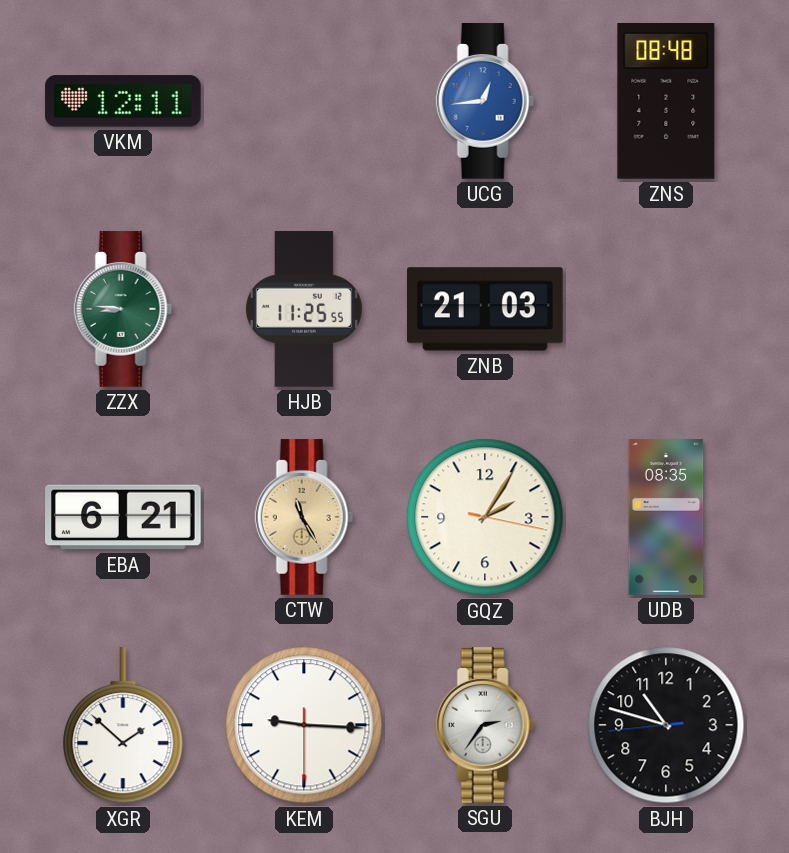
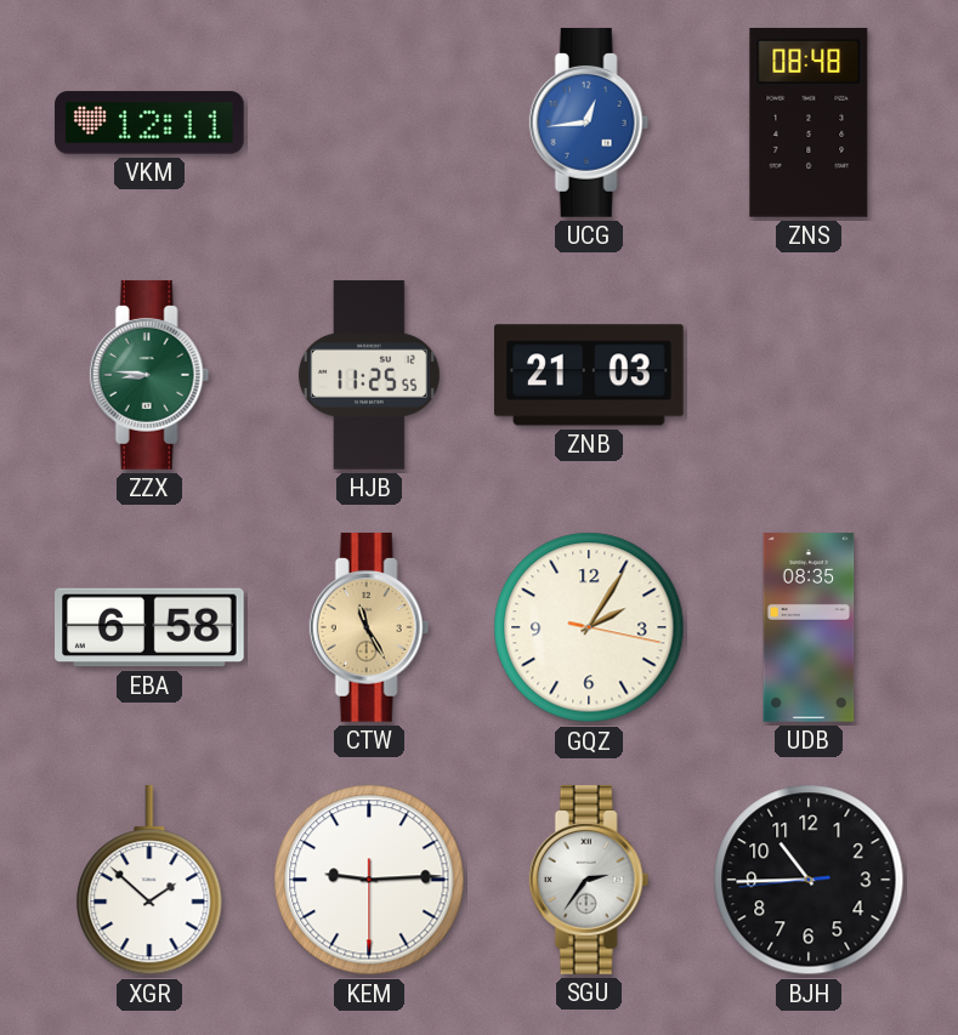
EBA: 6:21 -> 6:58 (149, 627)
KEM: 9:15 -> 9:14 (369, 880)
BJH: 10:47 -> 10:44 (809, 880)
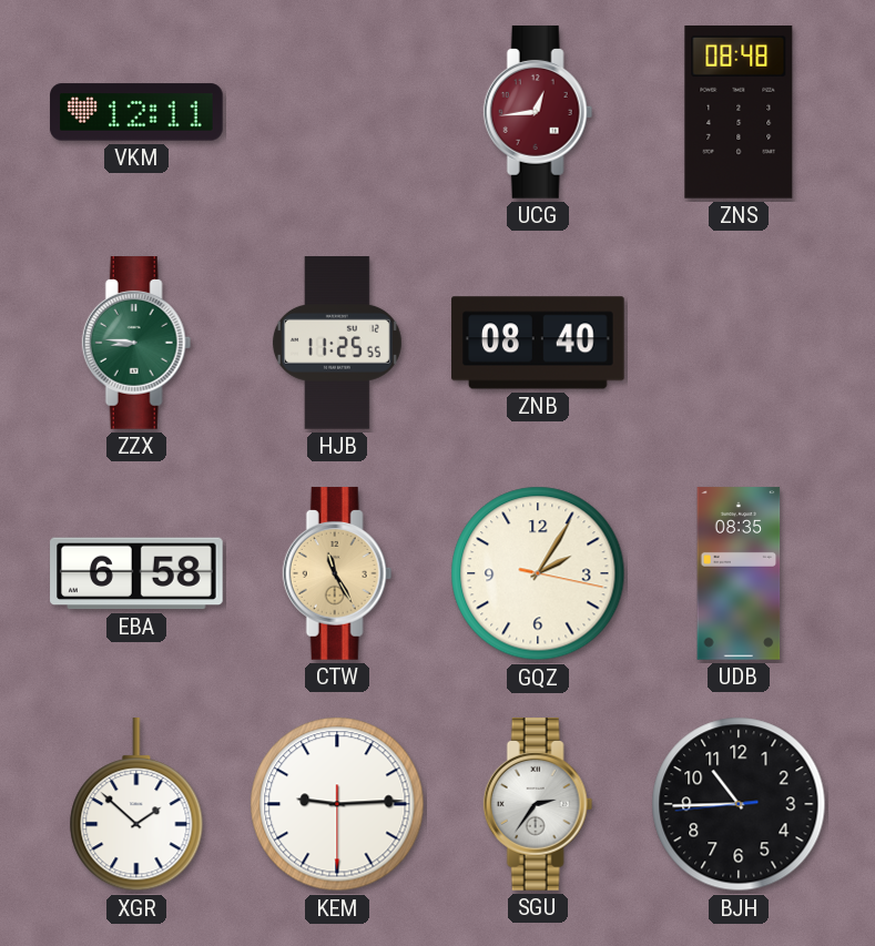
UCG dial: blue -> burgundy (538, 112)
ZNB: 21:03 -> 08:40 (539, 343)
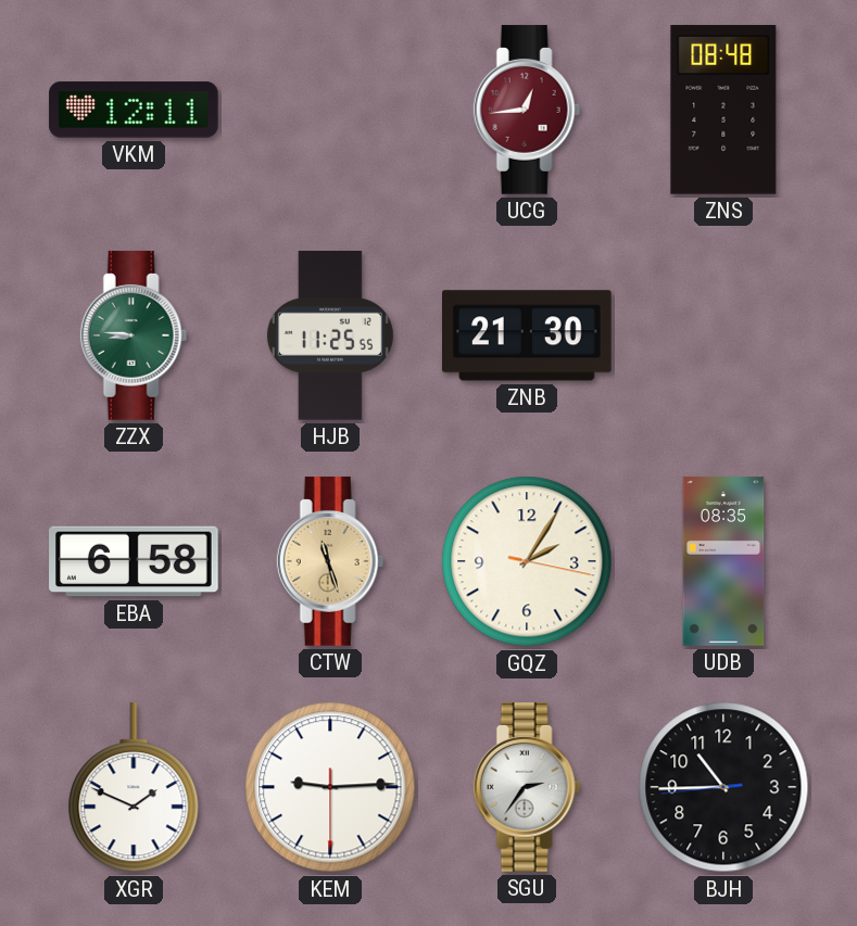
ZNB: 08:40 -> 21:30 (528, 335)
CTW: 11:25 -> 11:27 (330, 561)
XGR: 1:52 -> 1:49 (134, 788)
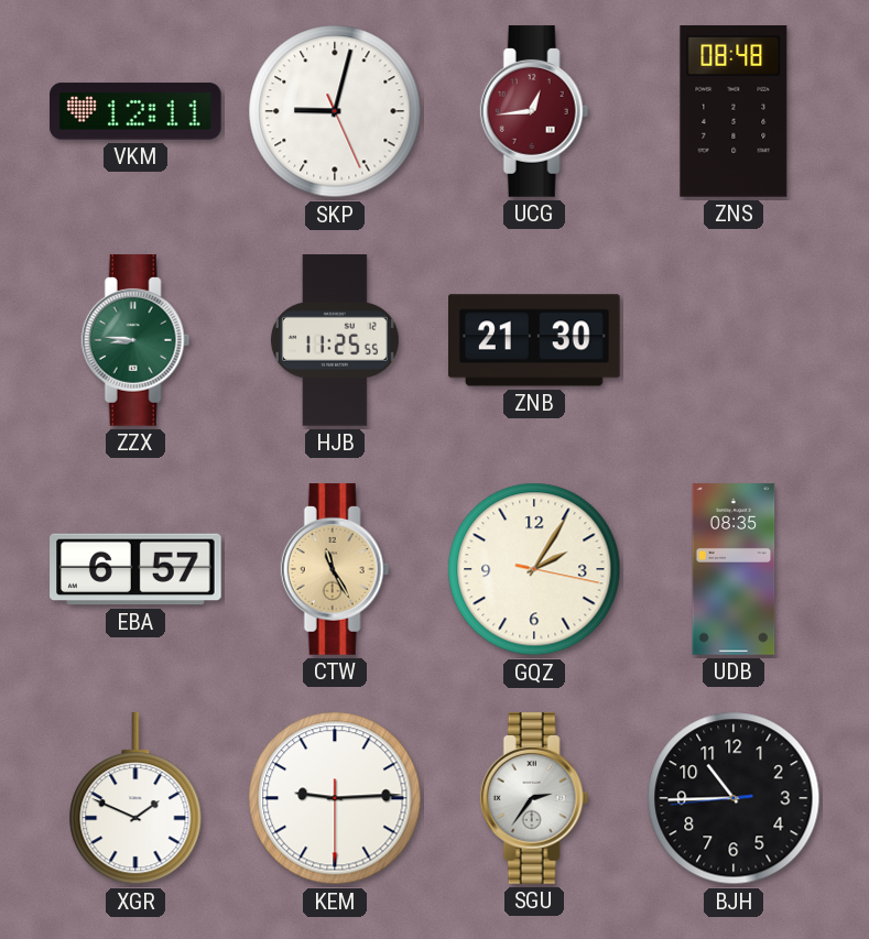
SKP: none -> 9:02 (335, 111)
EBA: 6:58 -> 6:57 (135, 569)
CTW: 11:27 -> 11:25 (335, 569)
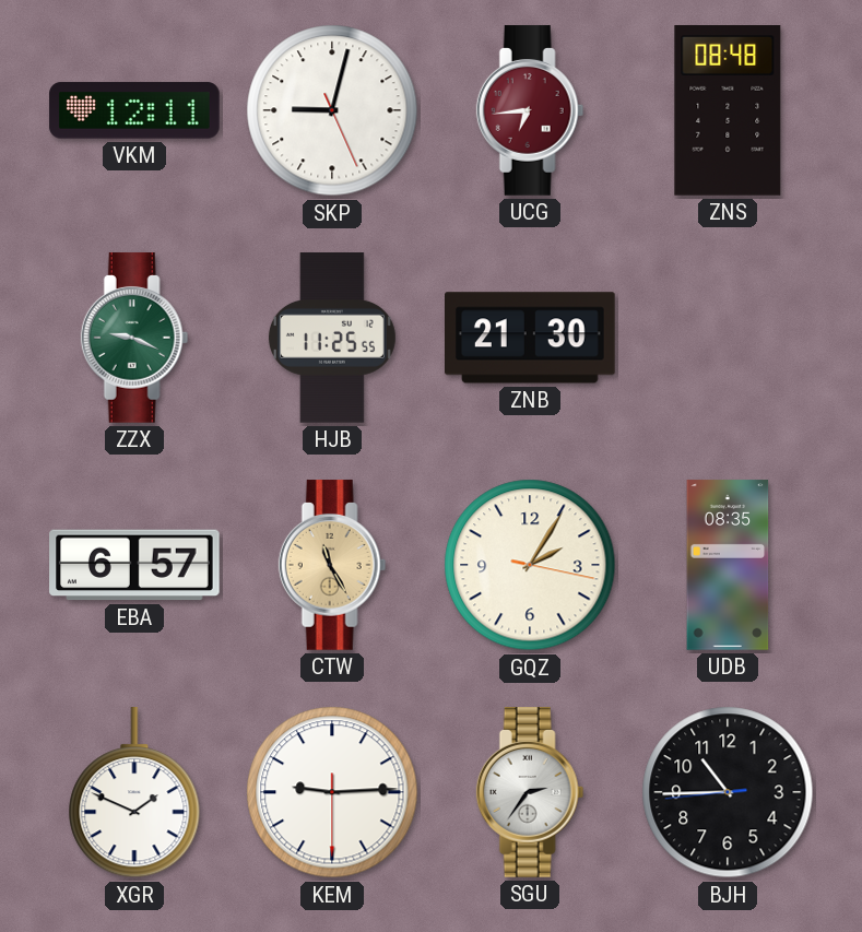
UCG: 12:44 -> 6:44 (530, 110)
ZZX: 8:46 -> 9:19 (134, 338)
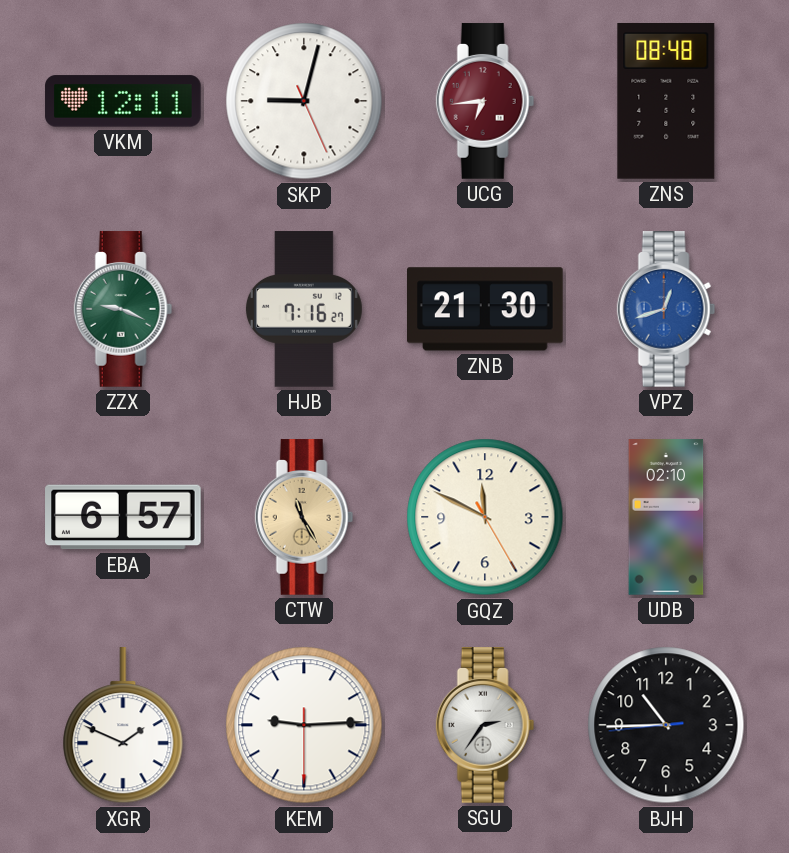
HJB: 11:25 -> 7:16 (304, 309)
VPZ: none -> 12:42 (666, 309)
GQZ: 2:05 -> 11:49 (485, 517)
UDB: 08:35 -> 02:10 (666, 517)
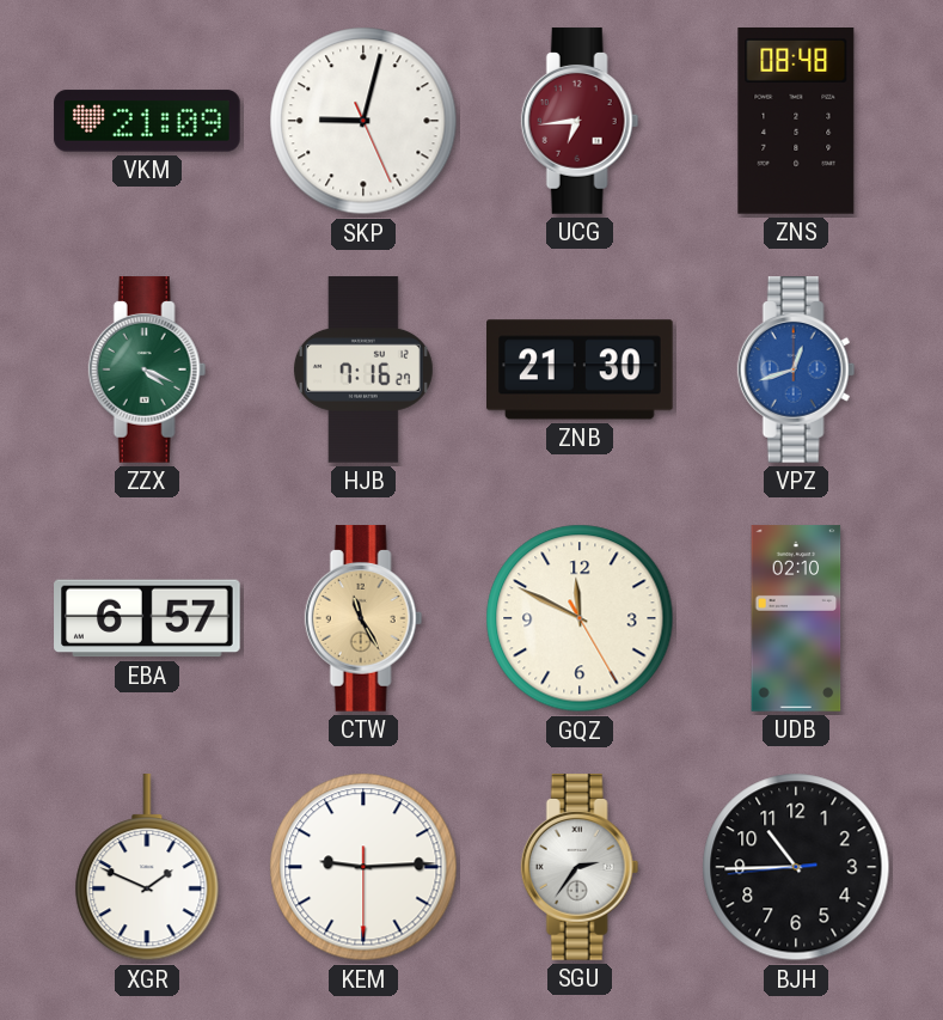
VKM: 12:11 -> 21:09 (147, 121)
ZZX: 9:19 -> 4:19 (147, 369)
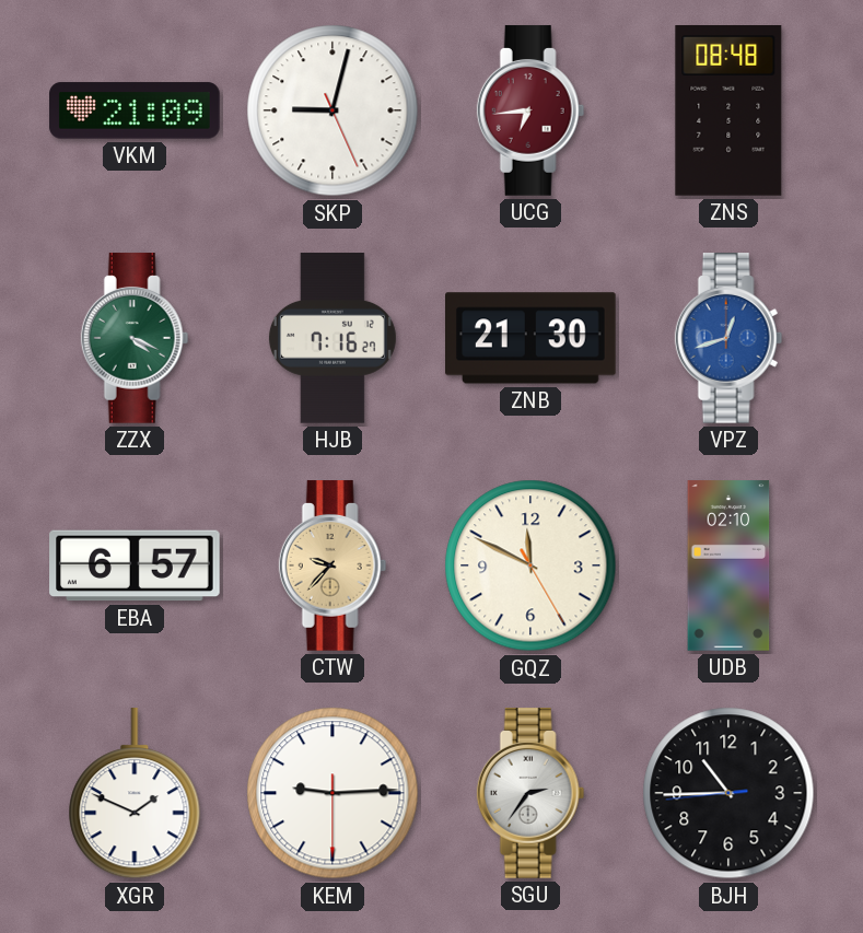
CTW: 11:25 -> 9:37 (333, 565)
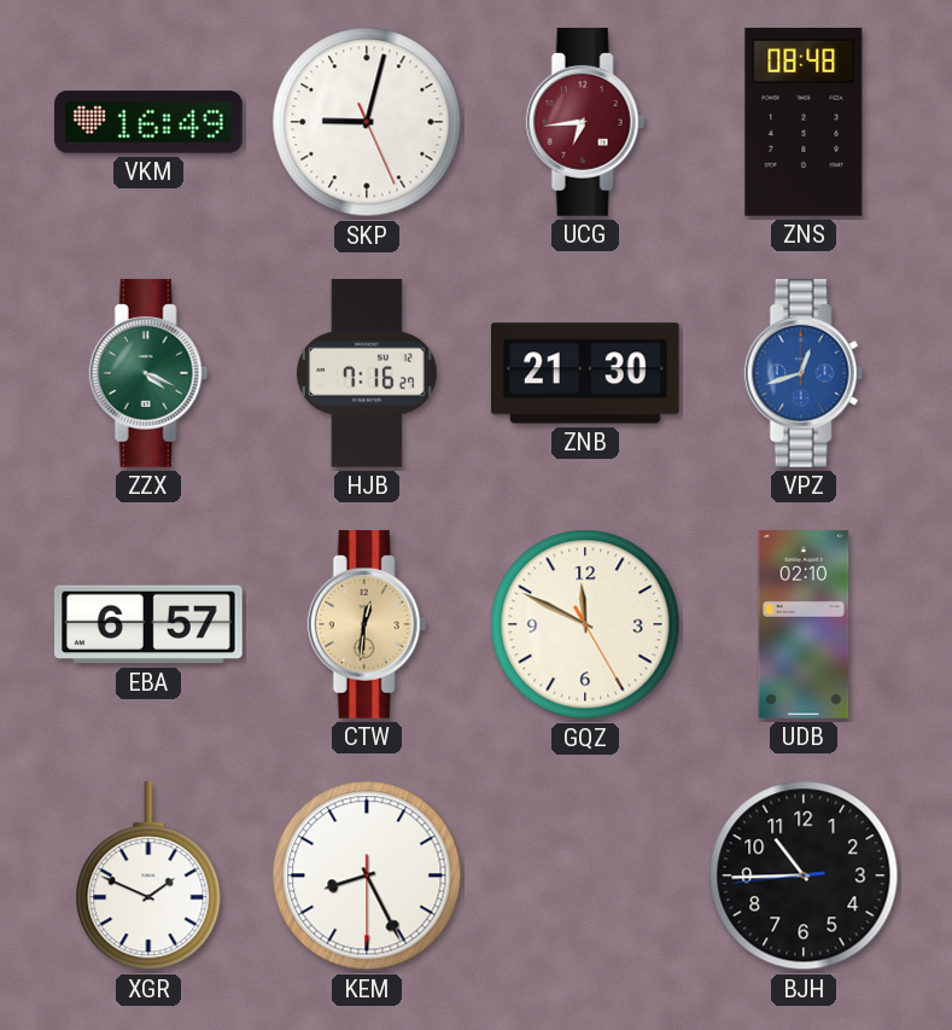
VKM: 21:09 -> 16:49 (148, 122)
CTW: 9:37 -> 12:31 (367, 624)
KEM: 9:14 -> 8:25 (367, 875)
SGU: 2:36 -> none (530, 793)
